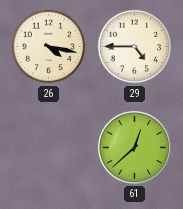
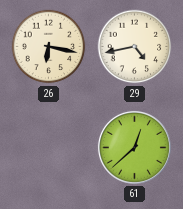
26: 4:17 -> 6:17 (49, 47)
29: 4:45 -> 4:43 (135, 47)
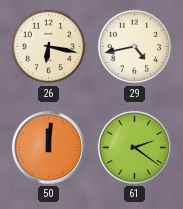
50: none -> 12:01 (48, 147)
61: 12:38 -> 2:21 (134, 147)
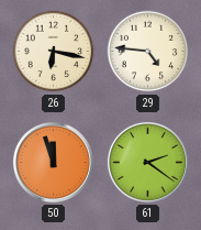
29: 4:43 -> 4:46 (148, 52)
50: 12:01 -> 11:57 (53, 162)
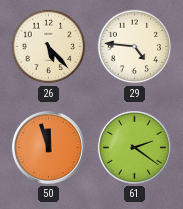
26: 6:17 -> 5:23 (49, 47)
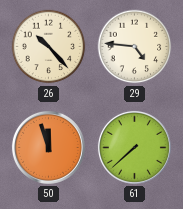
26: 5:23 -> 10:23 (49, 47)
61: 2:21 -> 7:38 (134, 147)
